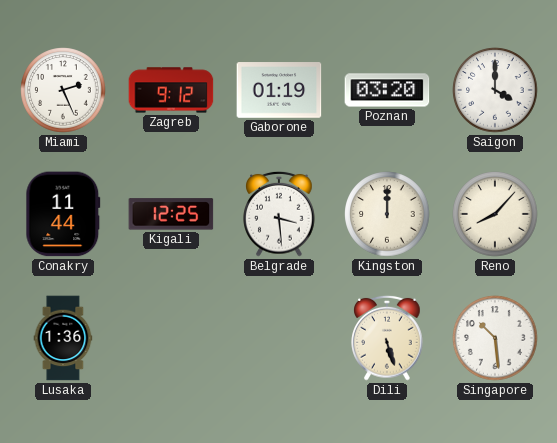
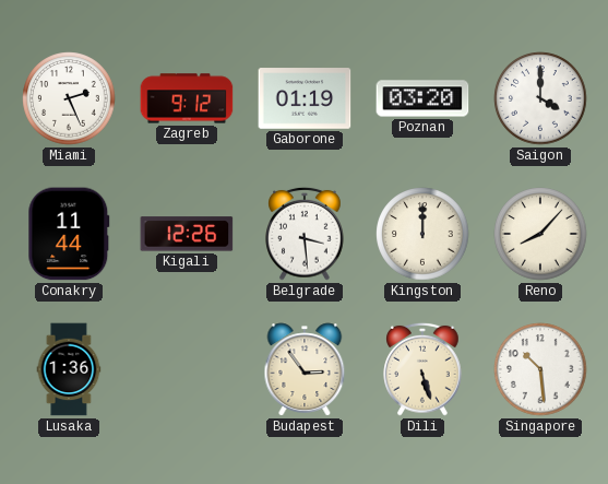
Kigali: 12:25 -> 12:26 (187, 234)
Budapest: none -> 2:54 (305, 369)
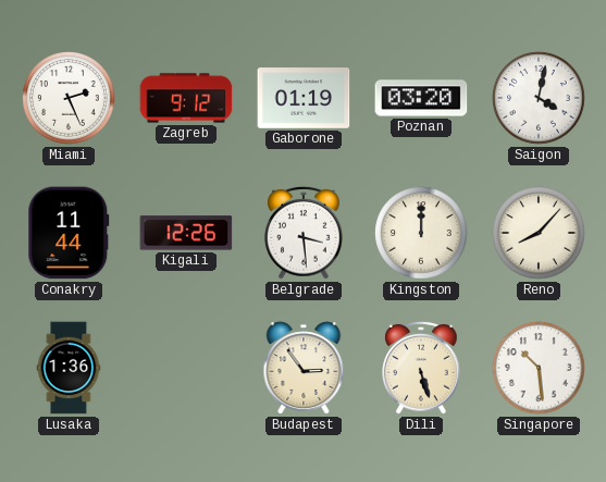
Saigon: 4:00 -> 4:02 (539, 98)
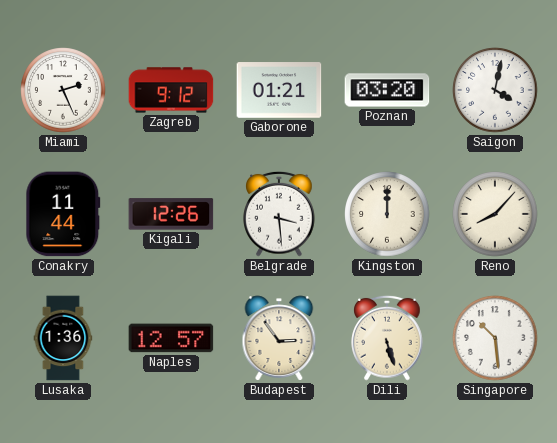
Gaborone: 01:19 -> 01:21 (279, 90)
Naples: none -> 12:57 (171, 338)
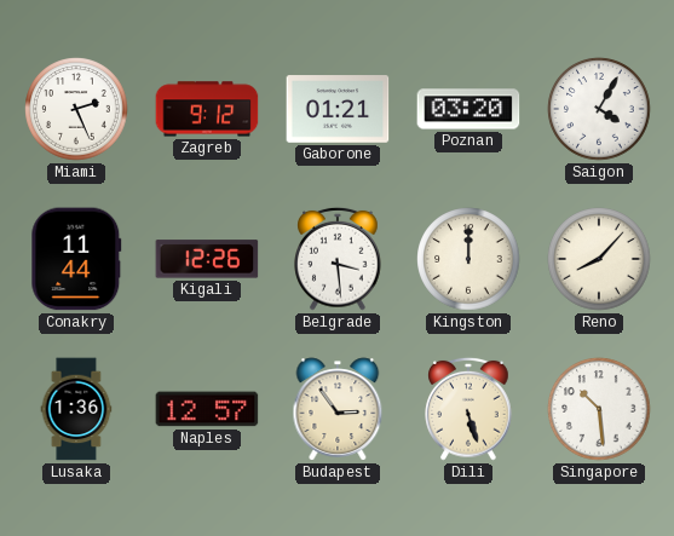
Saigon: 4:02 -> 4:05 (599, 109)
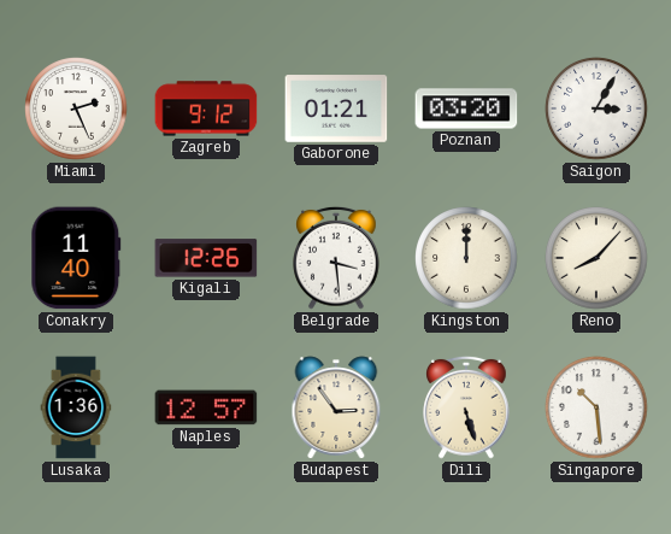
Saigon: 4:05 -> 3:05 (596, 108)
Conakry: 11:44 -> 11:40 (76, 258)
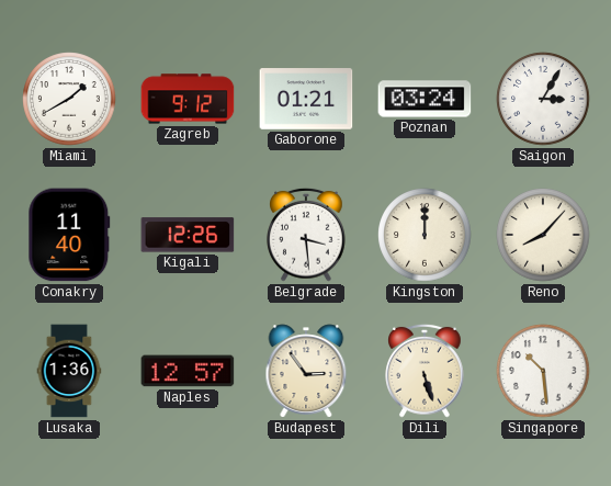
Miami: 2:26 -> 1:40 (69, 99)
Poznan: 03:20 -> 03:24 (425, 99)
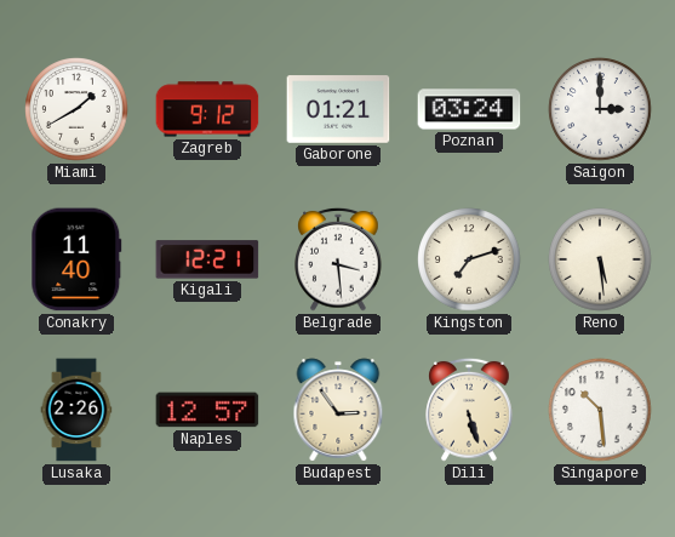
Saigon: 3:05 -> 3:00 (600, 109)
Kigali: 12:26 -> 12:21 (207, 259)
Kingston: 12:00 -> 7:12 (469, 259)
Reno: 8:07 -> 5:29 (600, 259)
Lusaka: 1:36 -> 2:26 (76, 410)
